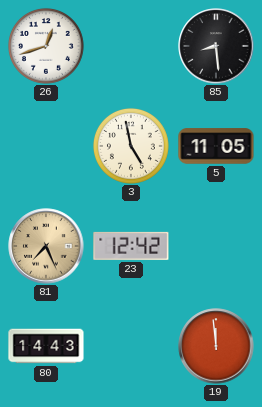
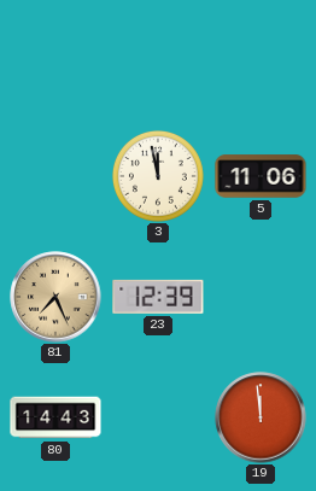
26: 12:42 -> none (46, 46)
85: 8:29 -> none (216, 46)
3: 4:58 -> 11:58 (158, 176)
5: 11:05 -> 11:06 (261, 176)
23: 12:42 -> 12:39 (158, 297)
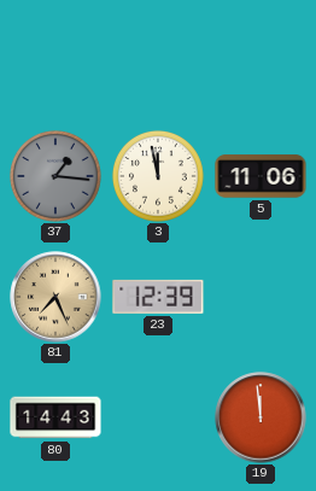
37: none -> 1:16 (55, 176)
